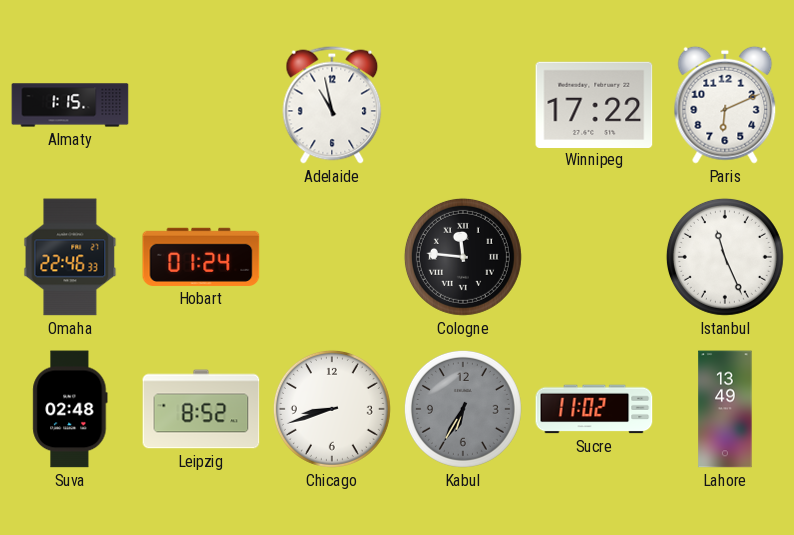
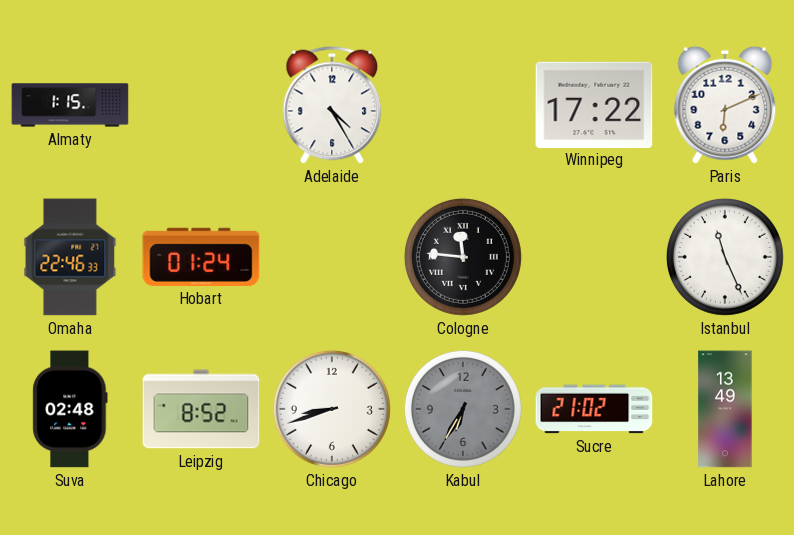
Adelaide: 10:58 -> 4:25 (332, 105)
Sucre: 11:02 -> 21:02 (594, 409)
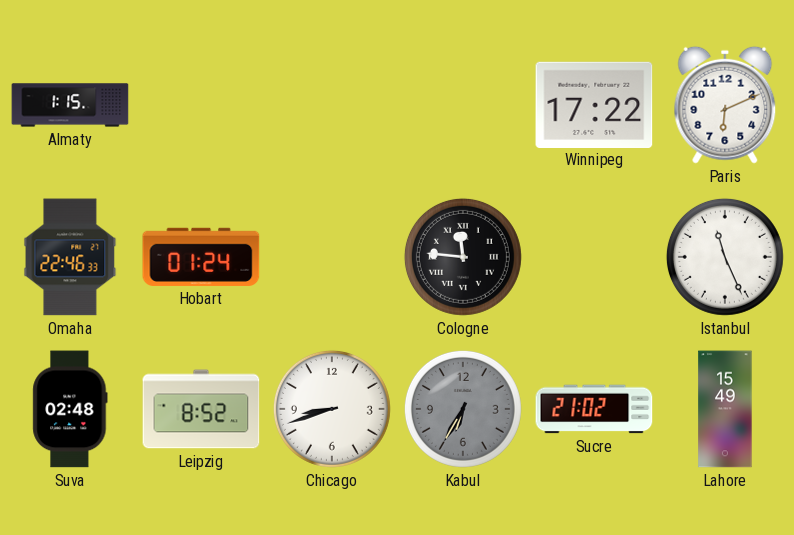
Adelaide: 4:25 -> none (332, 105)
Lahore: 13:49 -> 15:49 (725, 409)
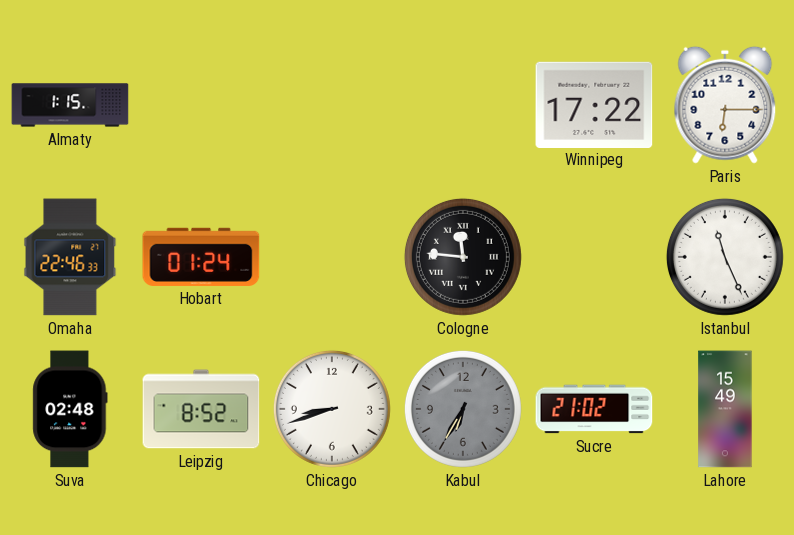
Paris: 6:11 -> 6:15 (725, 105)
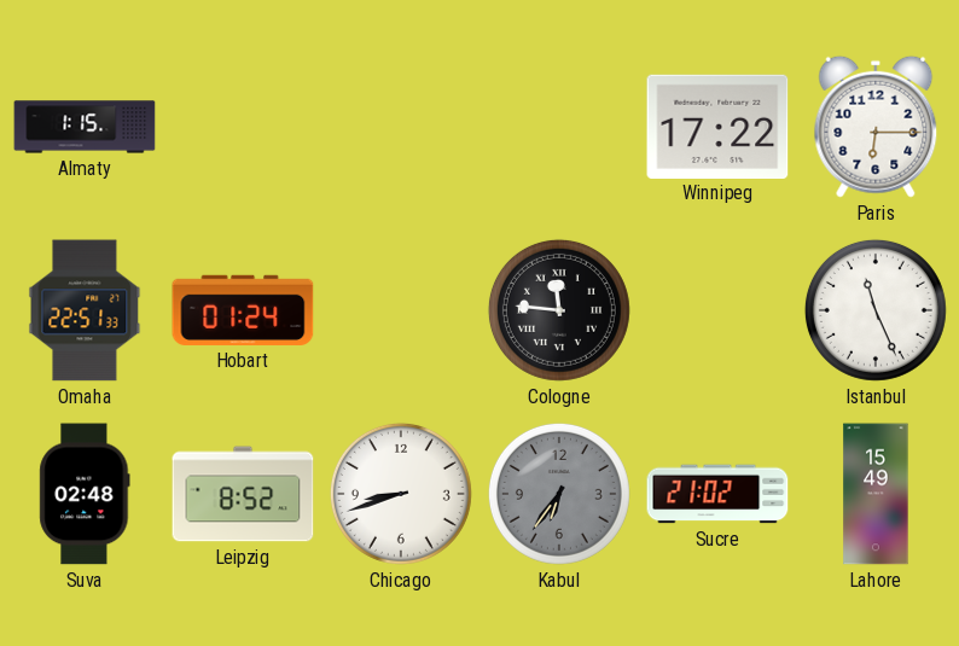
Omaha: 22:46 -> 22:51 (85, 310)
Kabul: 6:35 -> 6:36 (559, 494)
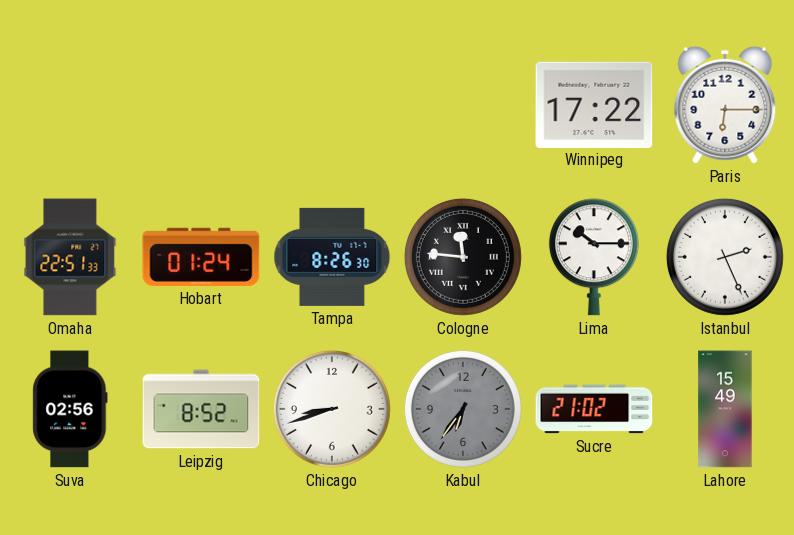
Almaty: 1:15 -> none (85, 127)
Tampa: none -> 8:26 (332, 257)
Lima: none -> 10:15 (594, 257)
Istanbul: 11:26 -> 2:26 (725, 257)
Suva: 02:48 -> 02:56 (70, 409)
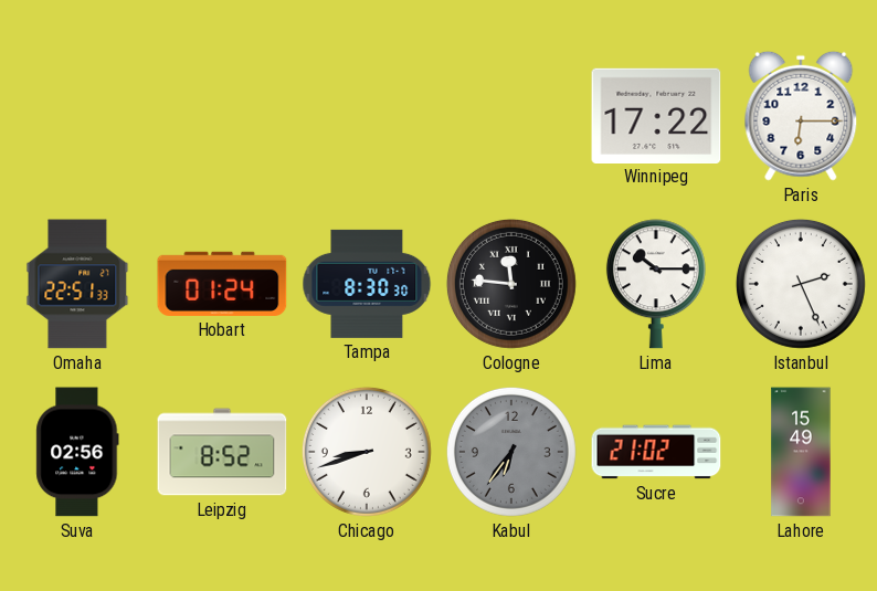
Tampa: 8:26 -> 8:30 (367, 284)
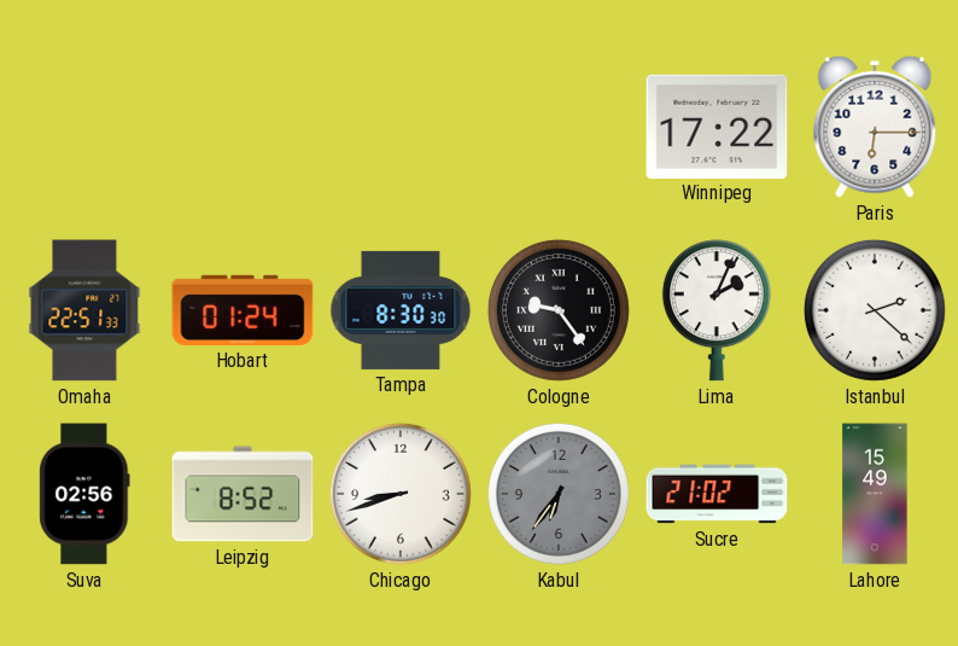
Cologne: 11:46 -> 9:24 (559, 310)
Lima: 10:15 -> 2:04 (717, 310)
Istanbul: 2:26 -> 2:22 (875, 310)
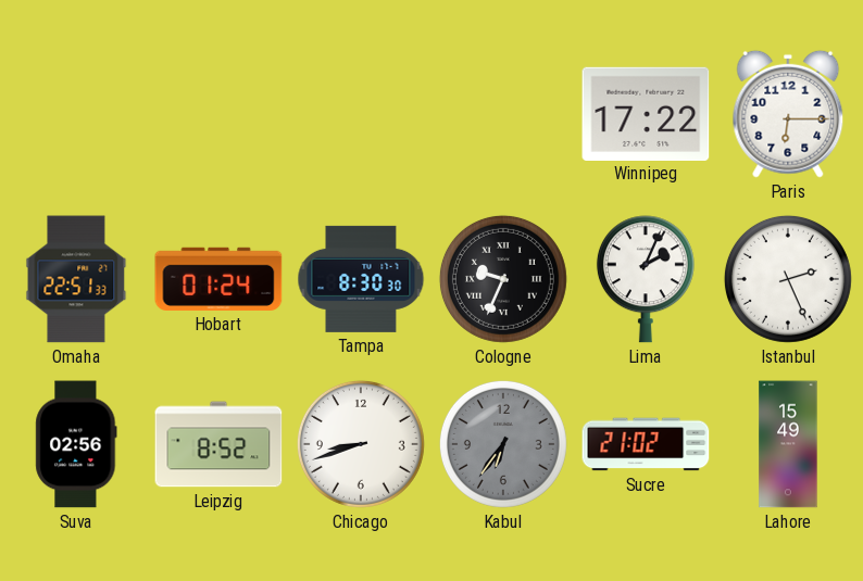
Cologne: 9:24 -> 9:34 (503, 279)
Istanbul: 2:22 -> 2:26 (788, 279)
